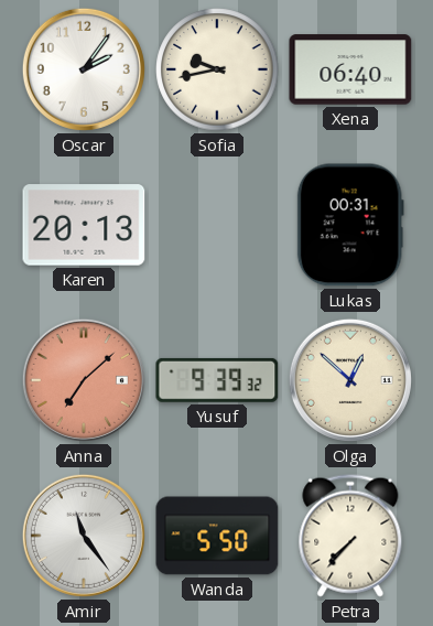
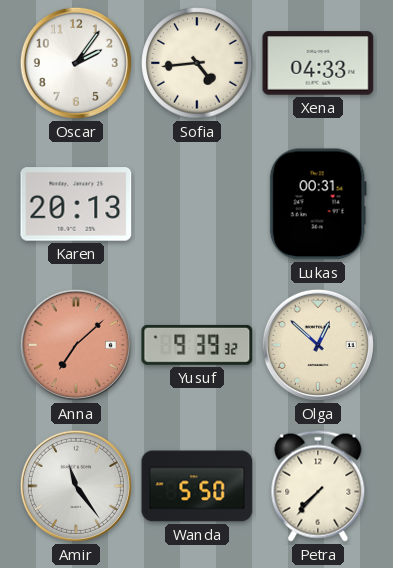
Sofia: 9:43 -> 4:44 (197, 63)
Xena: 06:40 -> 04:33 (318, 63)
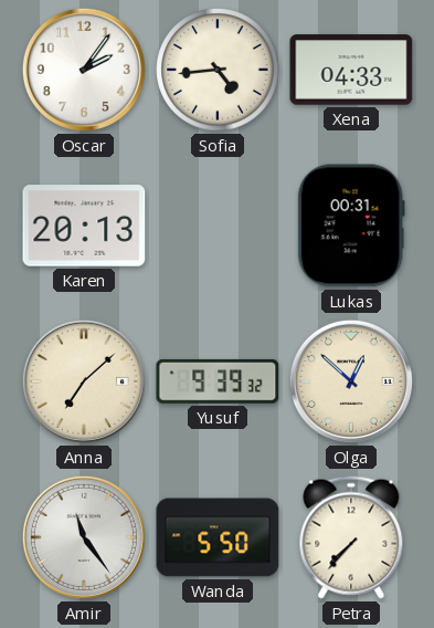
Anna dial: salmon -> cream (84, 381)
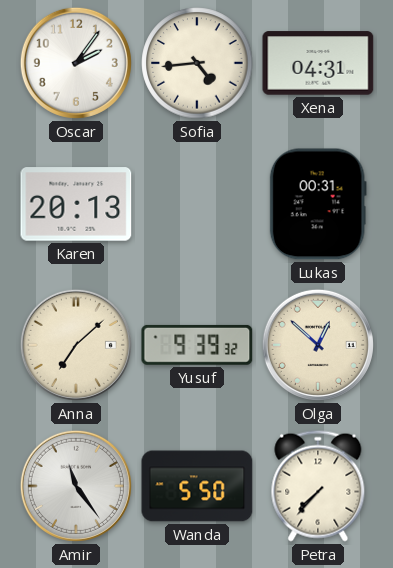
Xena: 04:33 -> 04:31 (318, 63)
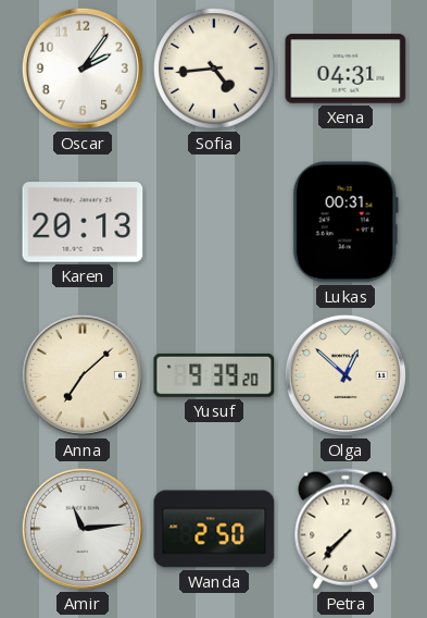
Yusuf: 9:39:32 -> 9:39:20 (214, 375)
Amir: 11:24 -> 11:14 (83, 529)
Wanda: 5:50 -> 2:50 (214, 529)
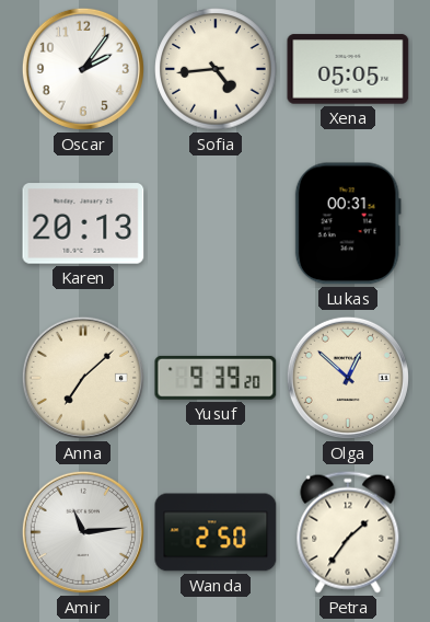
Xena: 04:31 -> 05:05 (348, 69)
Petra: 7:37 -> 1:36 (348, 532)
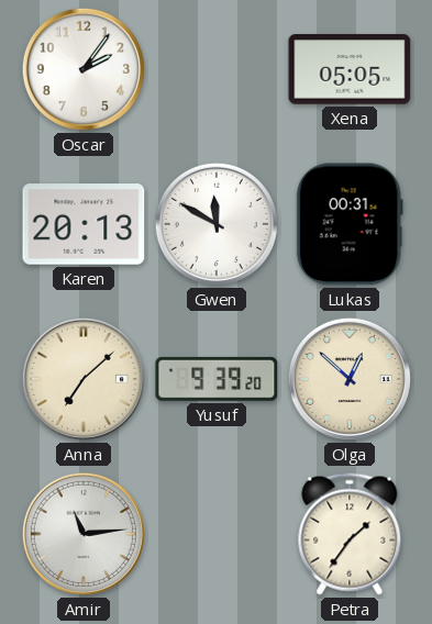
Sofia: 4:44 -> none (216, 69)
Gwen: none -> 11:50 (217, 224)
Wanda: 2:50 -> none (216, 532)
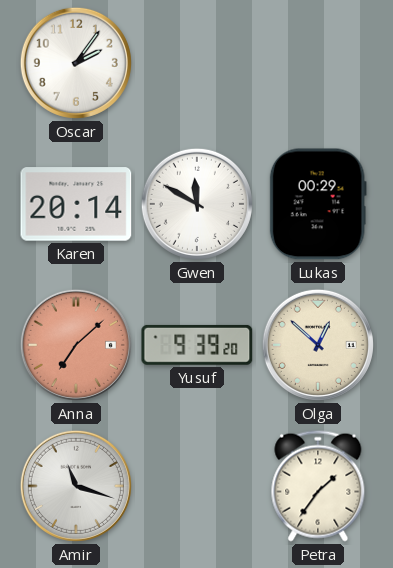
Xena: 05:05 -> none (350, 69)
Karen: 20:13 -> 20:14 (76, 204)
Lukas: 00:31 -> 00:29 (318, 204)
Anna dial: cream -> salmon (76, 345)
Amir: 11:14 -> 11:18 (76, 486)
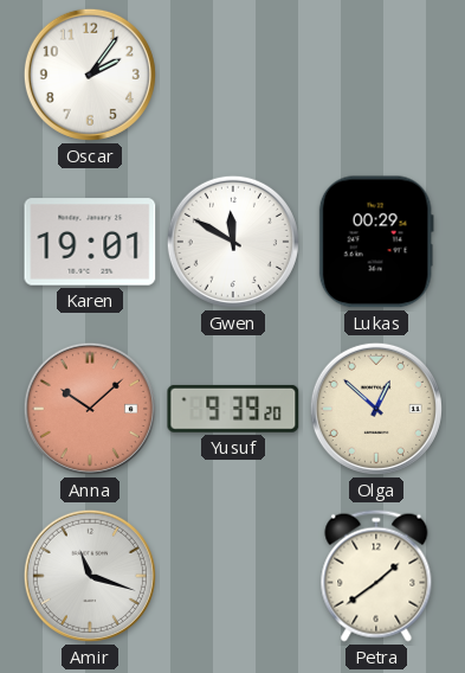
Karen: 20:14 -> 19:01 (90, 242)
Anna: 7:08 -> 10:08 (90, 409)
Petra: 1:36 -> 1:39 (376, 576)
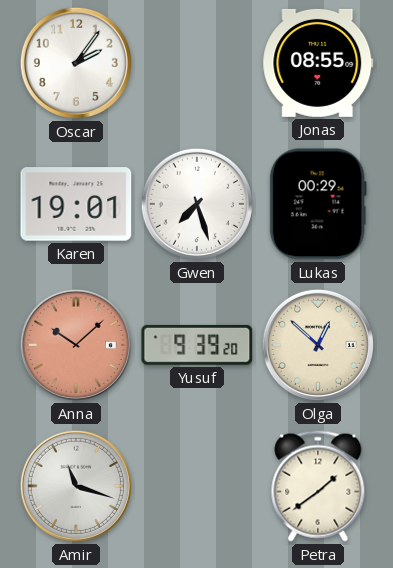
Jonas: none -> 08:55 (318, 63)
Gwen: 11:50 -> 7:27 (197, 204)
